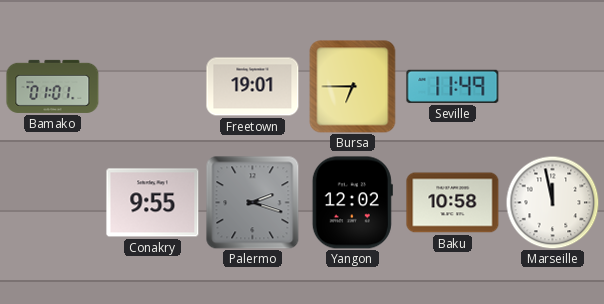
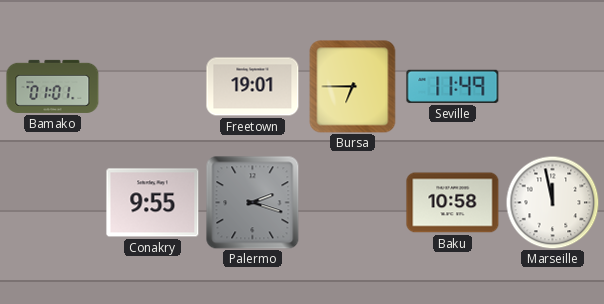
Yangon: 12:02 -> none (352, 203)
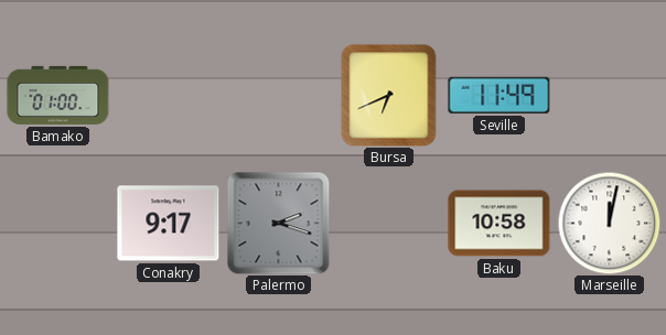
Bamako: 01:01 -> 01:00 (58, 95)
Freetown: 19:01 -> none (253, 87)
Bursa: 6:45 -> 6:41 (389, 96)
Conakry: 9:55 -> 9:17 (169, 224)
Marseille: 11:58 -> 12:02 (609, 223)
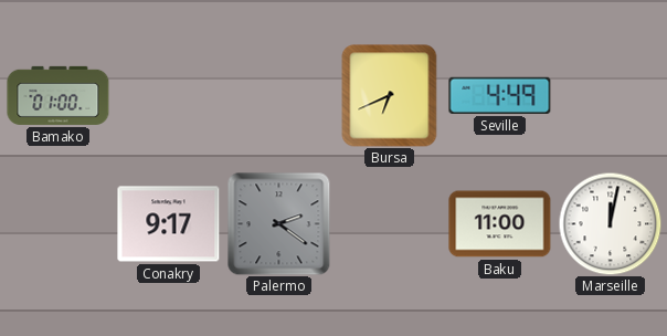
Seville: 11:49 -> 4:49 (500, 95)
Palermo: 2:18 -> 2:21 (279, 224)
Baku: 10:58 -> 11:00 (500, 224)
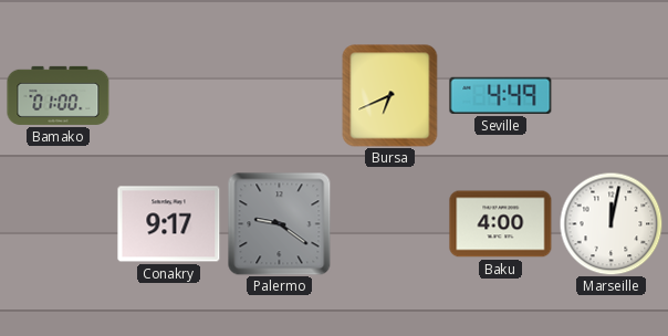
Palermo: 2:21 -> 9:21 (280, 224)
Baku: 11:00 -> 4:00 (501, 224)
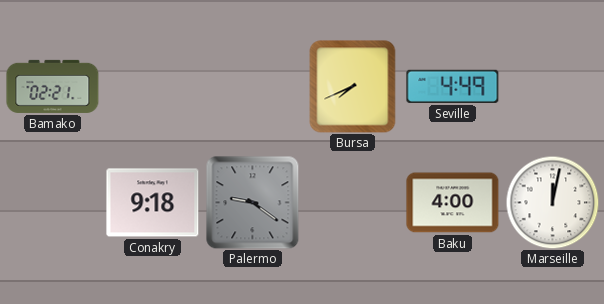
Bamako: 01:00 -> 02:21 (53, 86)
Bursa: 6:41 -> 7:41 (353, 87)
Conakry: 9:17 -> 9:18 (153, 203)
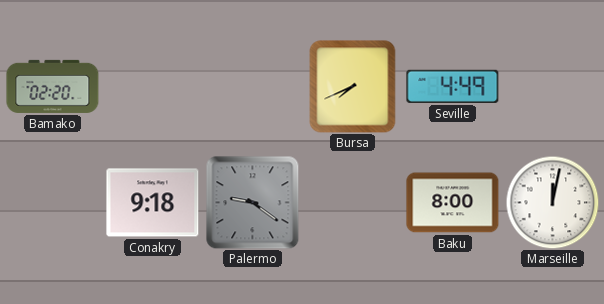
Bamako: 02:21 -> 02:20 (53, 86)
Baku: 4:00 -> 8:00 (453, 203)
